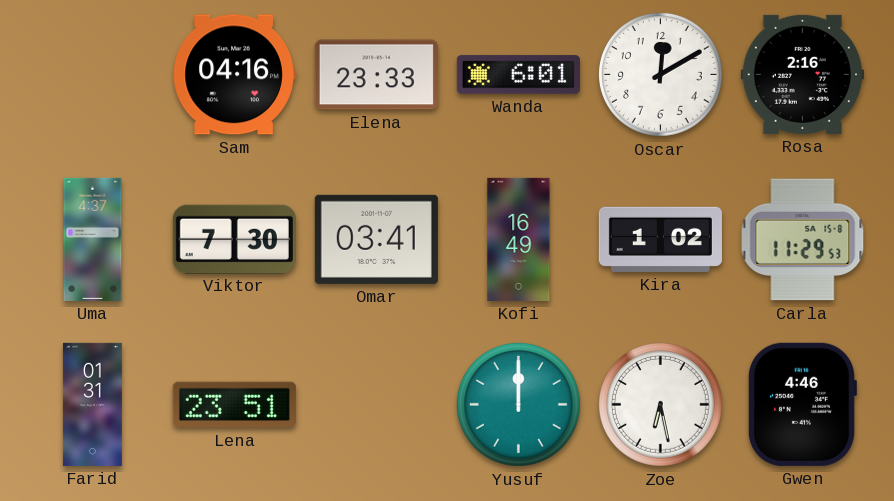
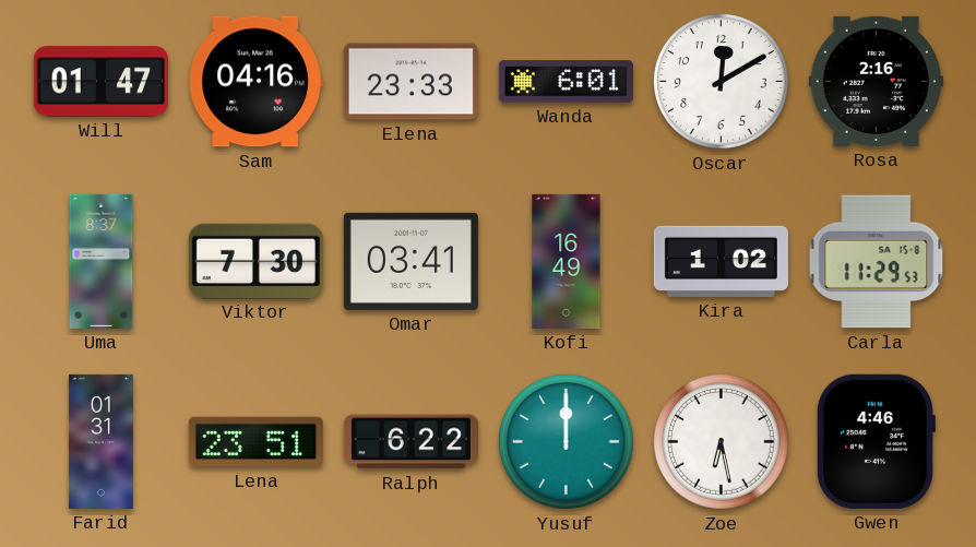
Will: none -> 01:47 (100, 82)
Uma: 4:37 -> 8:37 (102, 261)
Ralph: none -> 6:22 (410, 442)
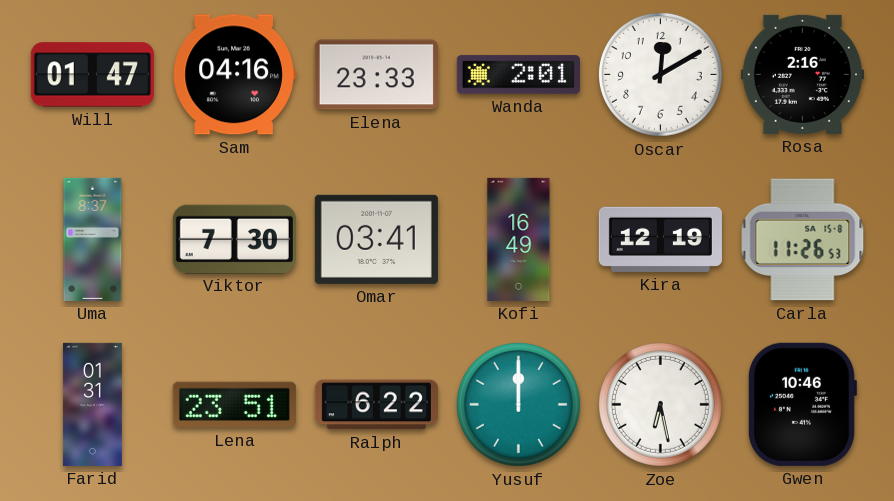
Wanda: 6:01 -> 2:01 (518, 75)
Kira: 1:02 -> 12:19 (660, 239)
Carla: 11:29 -> 11:26 (803, 240)
Gwen: 4:46 -> 10:46 (802, 404)
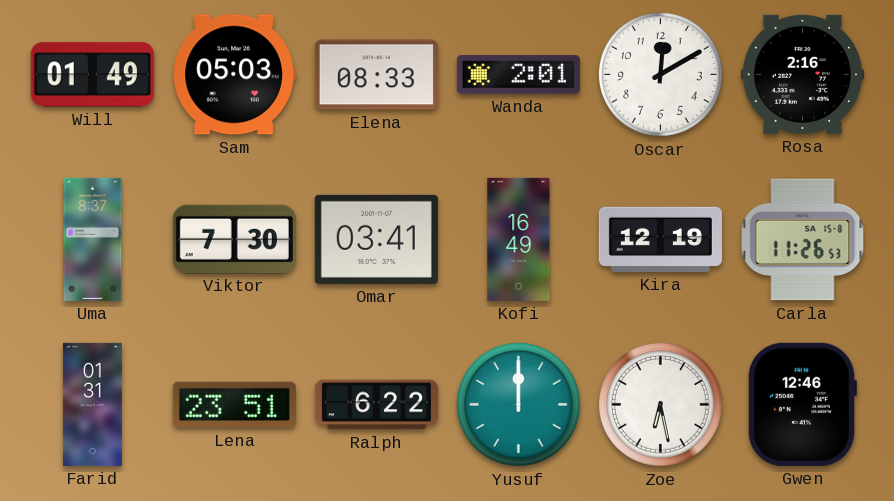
Will: 01:47 -> 01:49 (92, 75)
Sam: 04:16 -> 05:03 (234, 75)
Elena: 23:33 -> 08:33 (376, 75)
Gwen: 10:46 -> 12:46 (802, 404)
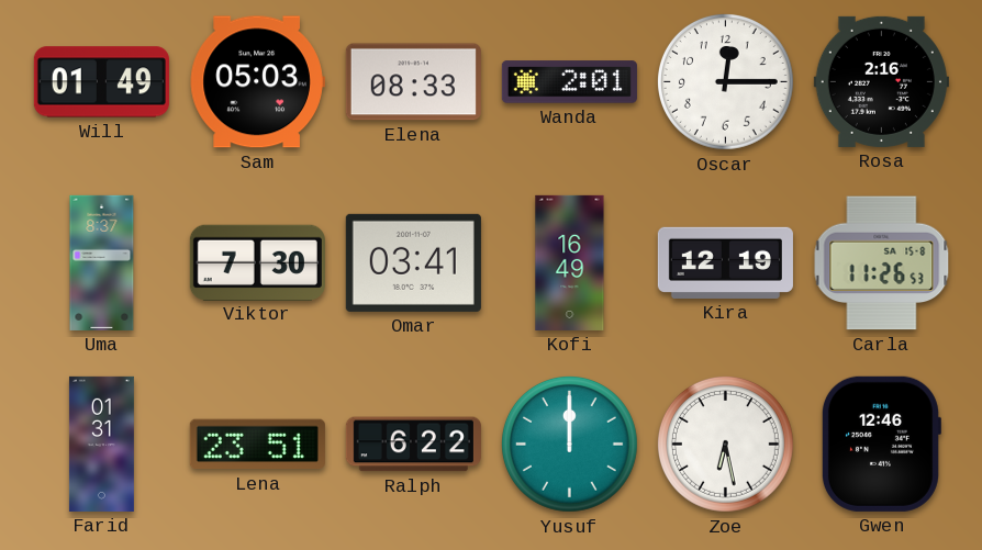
Oscar: 12:10 -> 12:15 (725, 81)
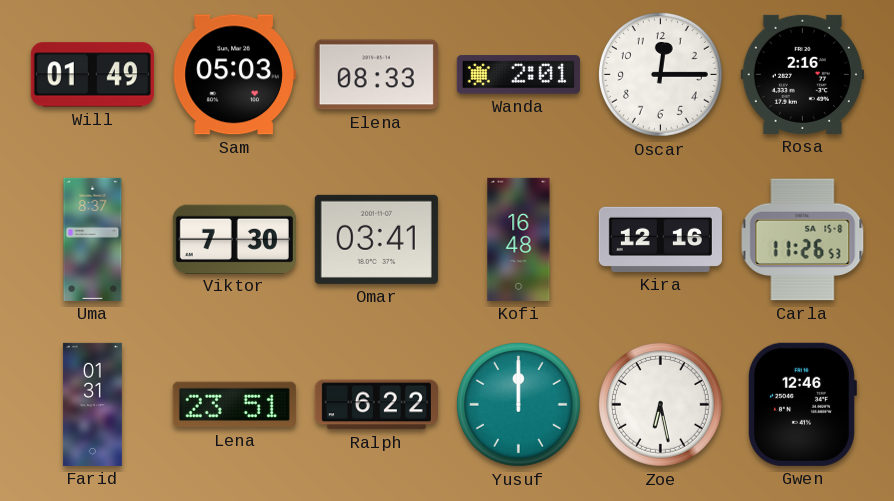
Kofi: 16:49 -> 16:48 (519, 239)
Kira: 12:19 -> 12:16 (660, 239)
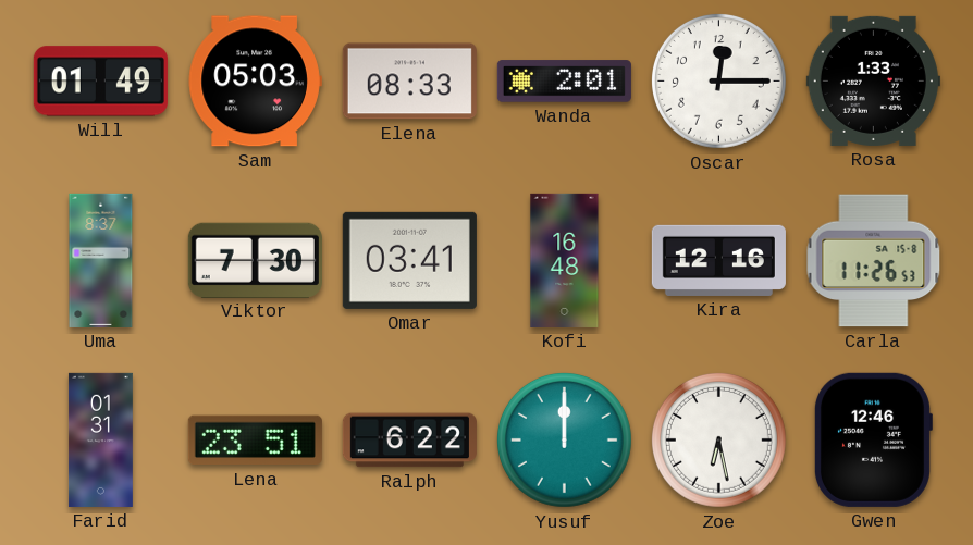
Rosa: 2:16 -> 1:33 (873, 80)
